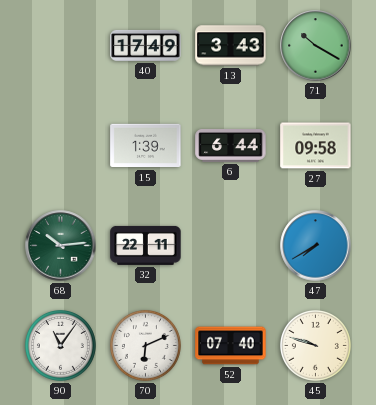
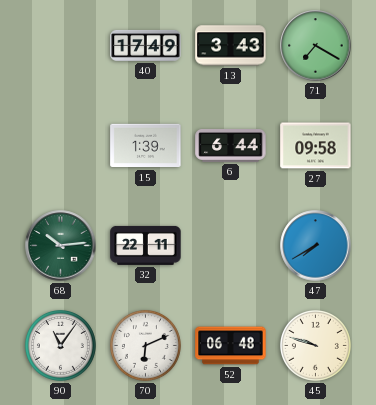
71: 10:20 -> 7:20 (316, 46)
52: 07:40 -> 06:48 (231, 346)
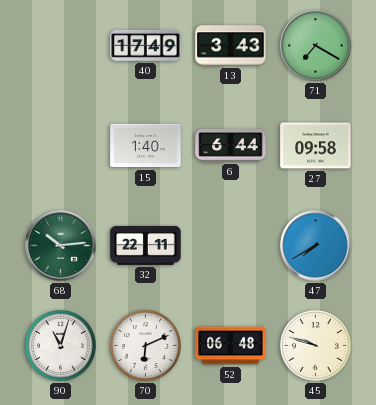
15: 1:39 -> 1:40 (146, 146)
90: 11:06 -> 11:03 (60, 345)
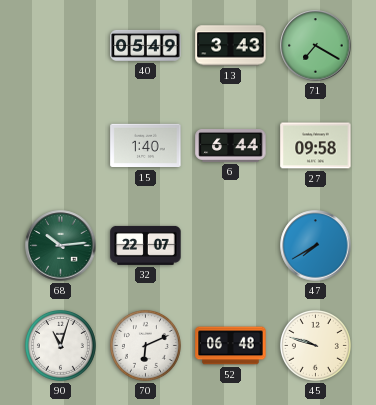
40: 17:49 -> 05:49 (146, 45)
32: 22:11 -> 22:07 (146, 245)
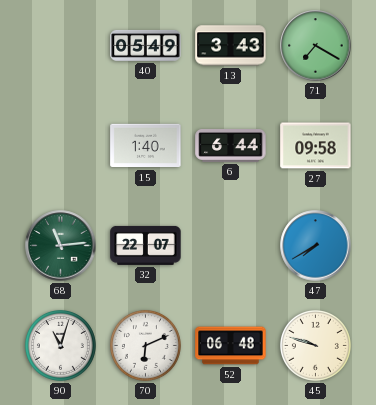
68: 10:14 -> 11:14 (61, 246)
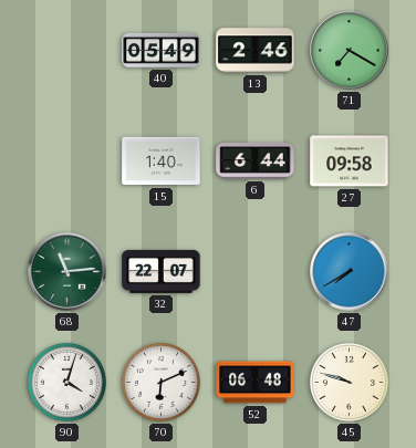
13: 3:43 -> 2:46 (256, 51)
90: 11:03 -> 4:03 (66, 382)
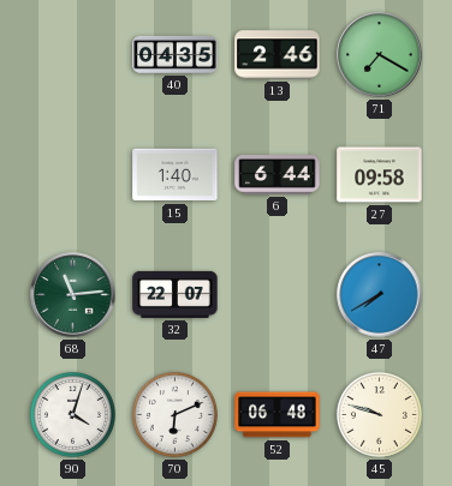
40: 05:49 -> 04:35 (176, 54)
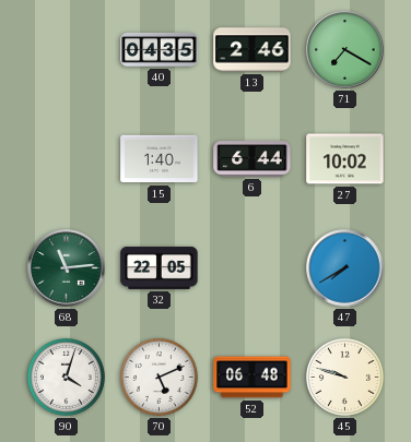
27: 09:58 -> 10:02 (345, 159)
32: 22:07 -> 22:05 (160, 267)
70: 6:11 -> 5:11 (158, 377)
